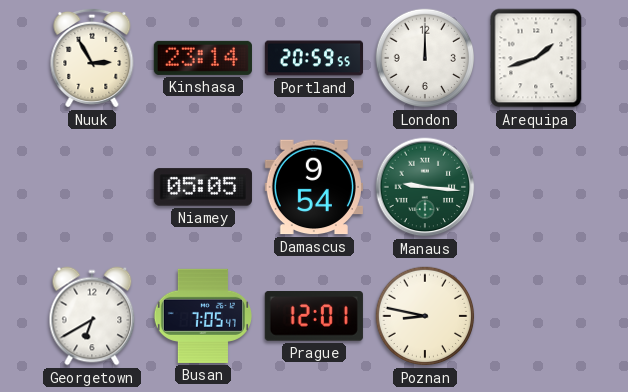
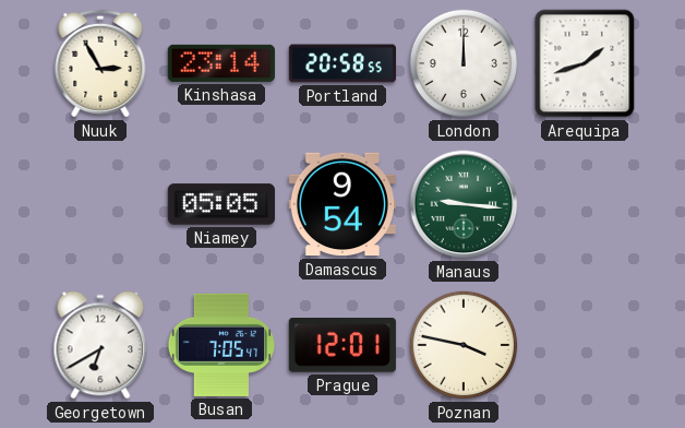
Portland: 20:59 -> 20:58 (341, 63)
Poznan: 8:47 -> 3:47 (464, 345)
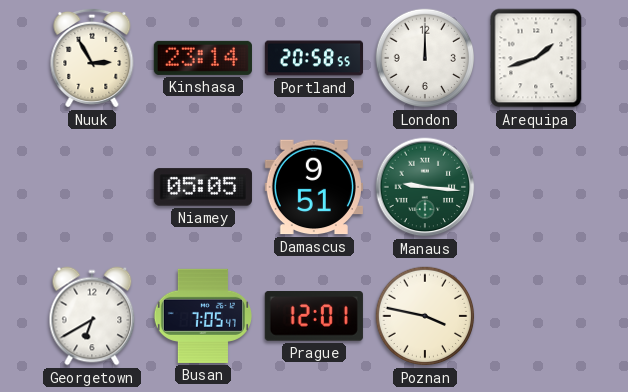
Damascus: 9:54 -> 9:51 (314, 187)
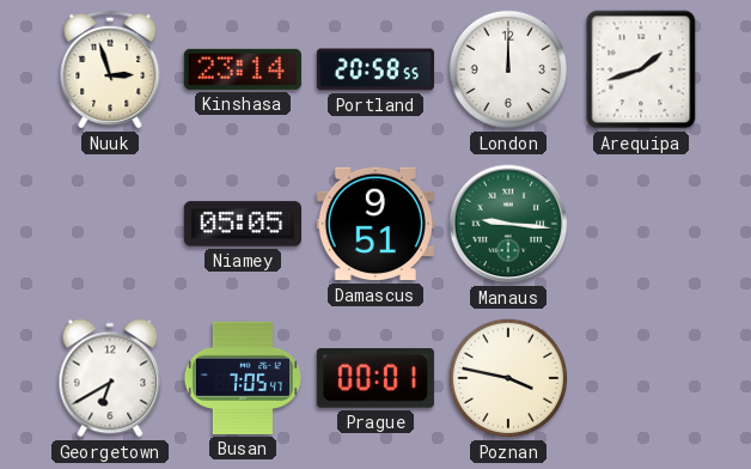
Nuuk: 2:55 -> 2:57 (110, 69)
Prague: 12:01 -> 00:01 (375, 378)
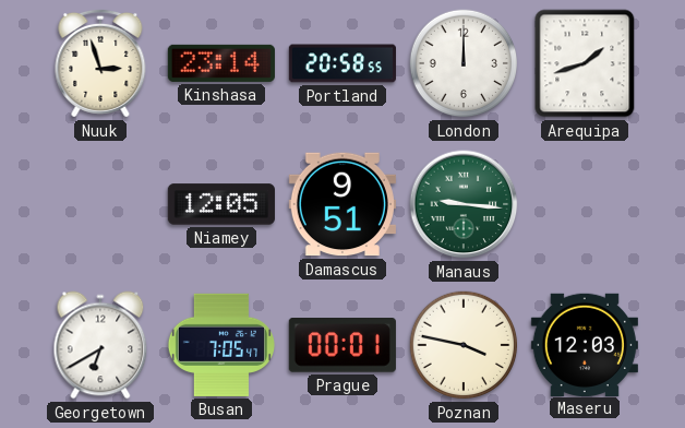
Niamey: 05:05 -> 12:05 (221, 204)
Maseru: none -> 12:03 (585, 344)
